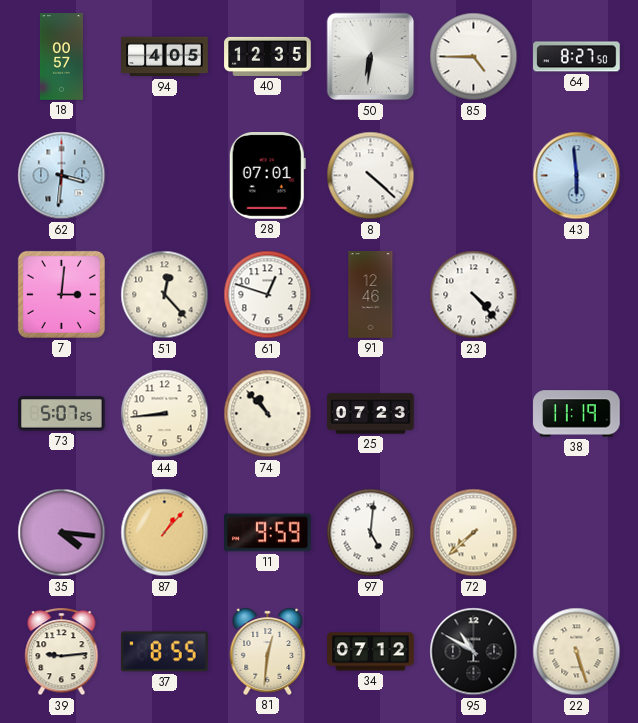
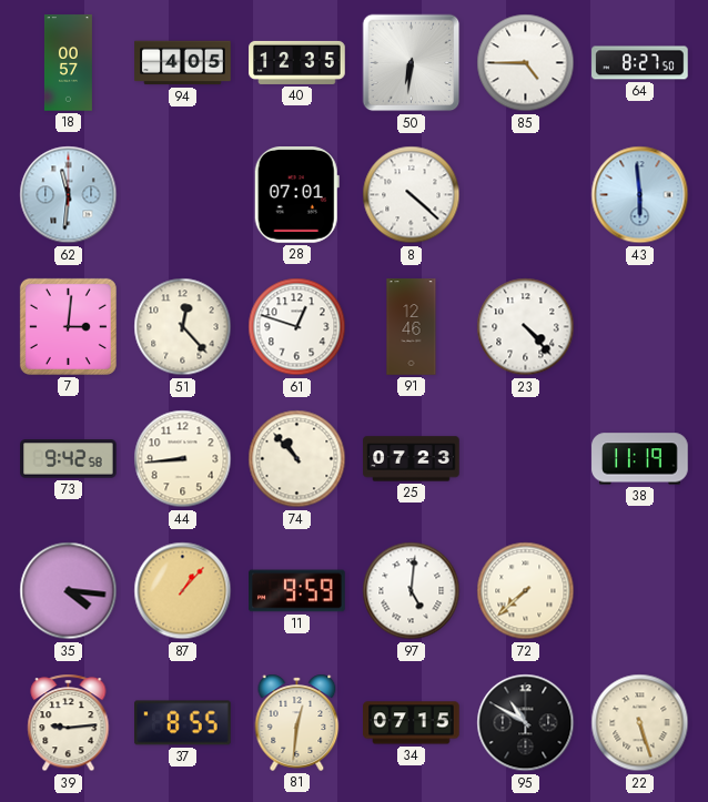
62: 3:31 -> 11:31 (69, 195)
73: 5:07 -> 9:42 (69, 459)
34: 07:12 -> 07:15 (412, 723)
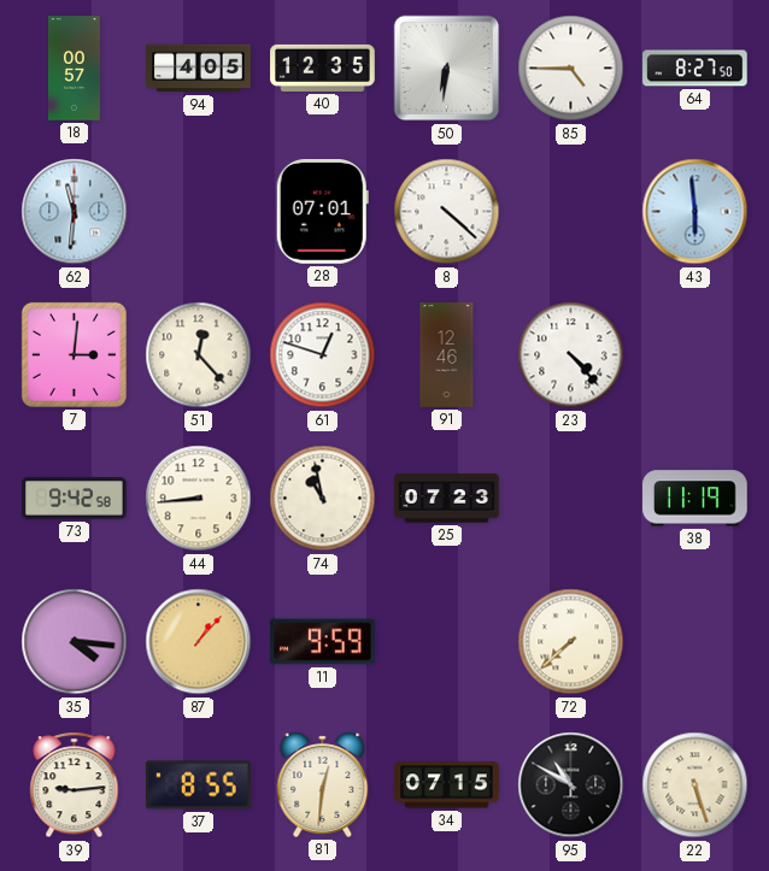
74: 10:53 -> 10:58 (323, 499)
97: 5:01 -> none (412, 591)
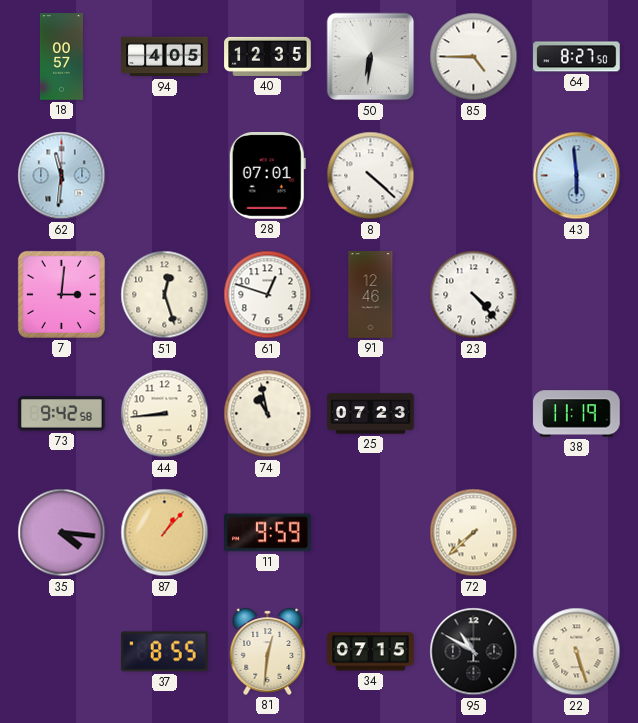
51: 12:23 -> 12:27 (165, 295)
39: 9:14 -> none (75, 785)
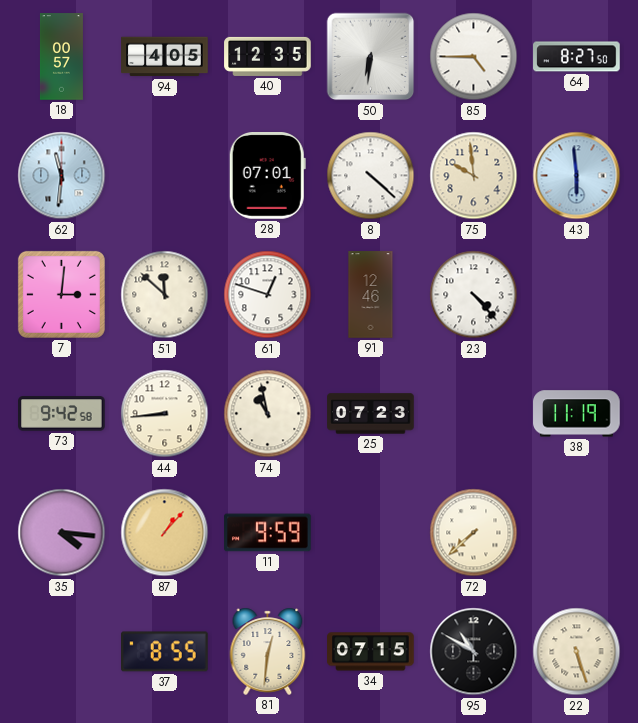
75: none -> 9:59 (474, 176)
51: 12:27 -> 11:52 (165, 295)
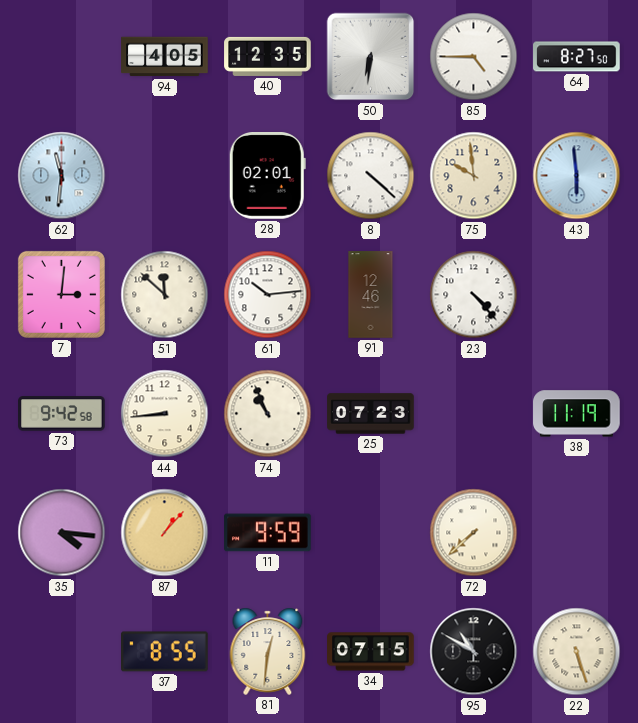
18: 00:57 -> none (61, 57)
28: 07:01 -> 02:01 (267, 176)
61: 12:48 -> 10:14 (268, 295)
74: 10:58 -> 10:56 (268, 414)
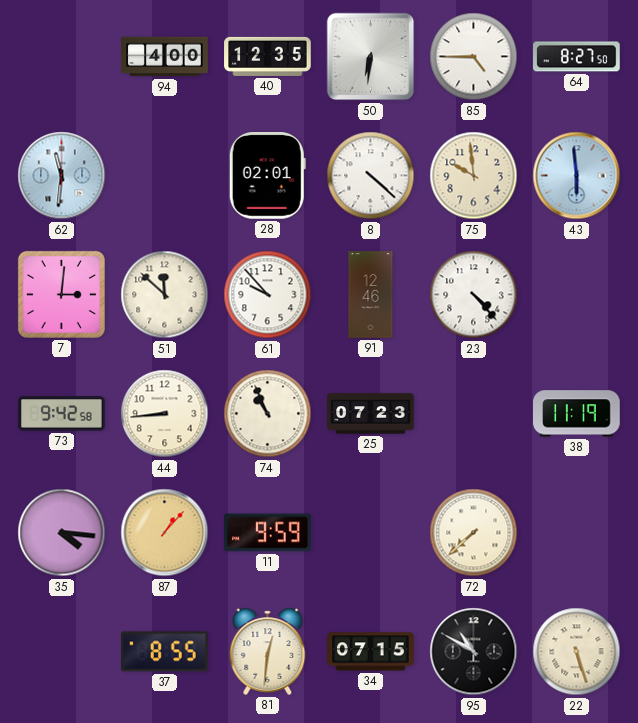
94: 4:05 -> 4:00 (165, 57)
61: 10:14 -> 9:53 (268, 295)
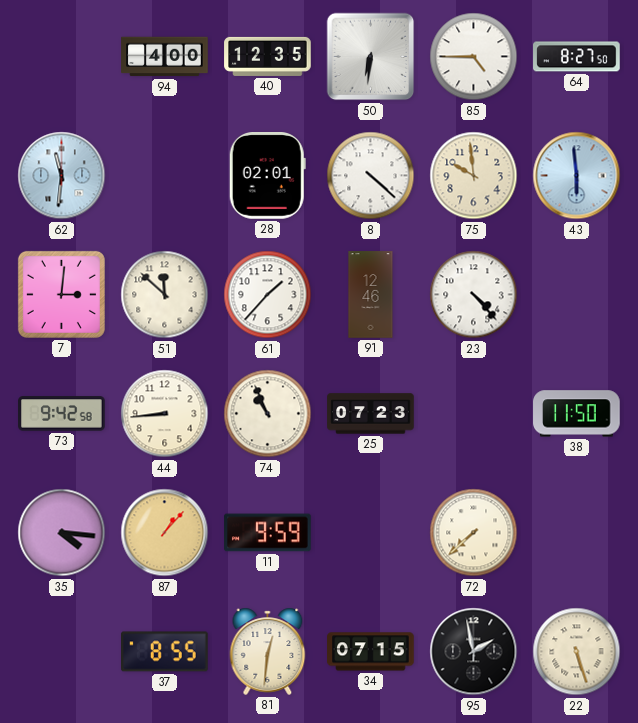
61: 9:53 -> 1:37 (268, 295)
38: 11:19 -> 11:50 (577, 414)
95: 10:50 -> 1:58 (474, 652)
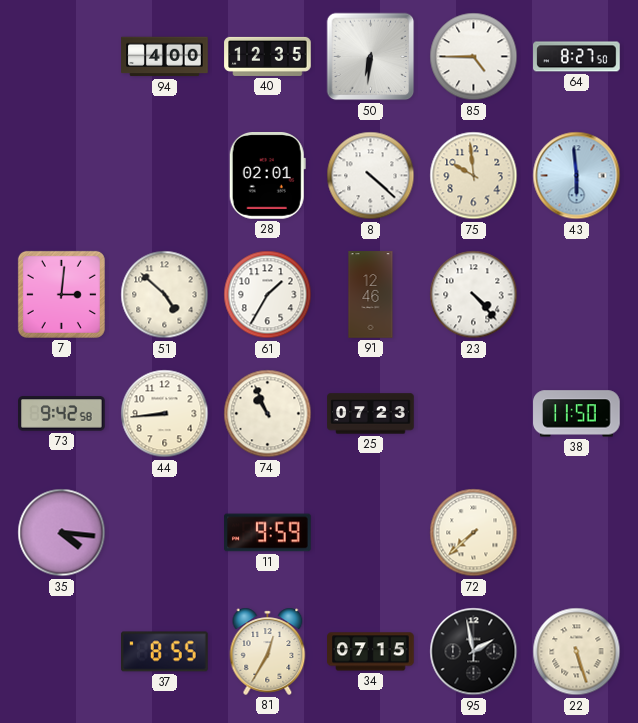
62: 11:31 -> none (62, 176)
51: 11:52 -> 4:52 (165, 295)
61: 1:37 -> 1:35 (268, 295)
87: 1:07 -> none (165, 533)
81: 12:31 -> 12:35 (268, 651)
